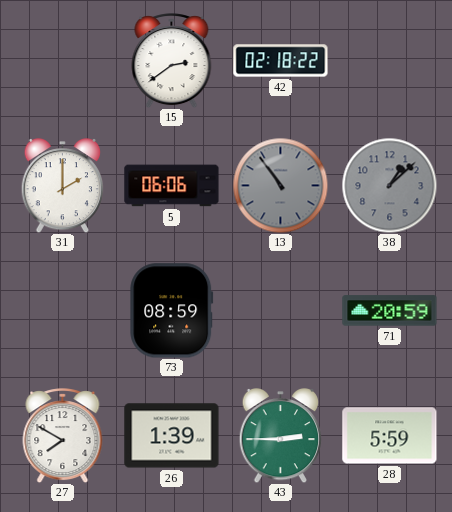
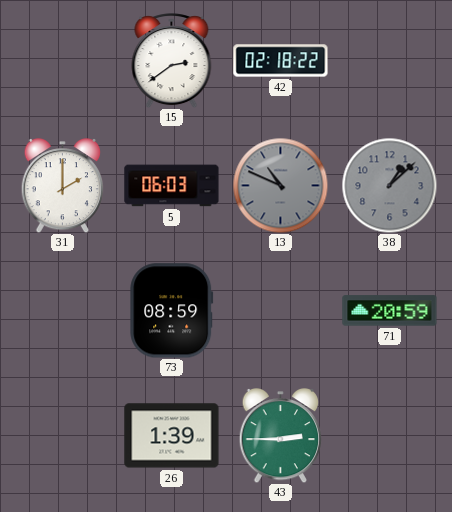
5: 06:06 -> 06:03 (172, 186)
13: 10:54 -> 10:49 (280, 185)
27: 7:50 -> none (63, 436)
28: 5:59 -> none (390, 436)
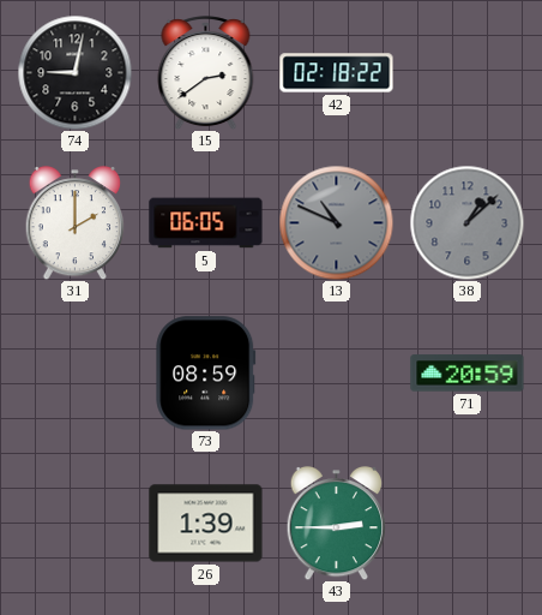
74: none -> 9:02 (74, 72)
5: 06:03 -> 06:05 (206, 223)
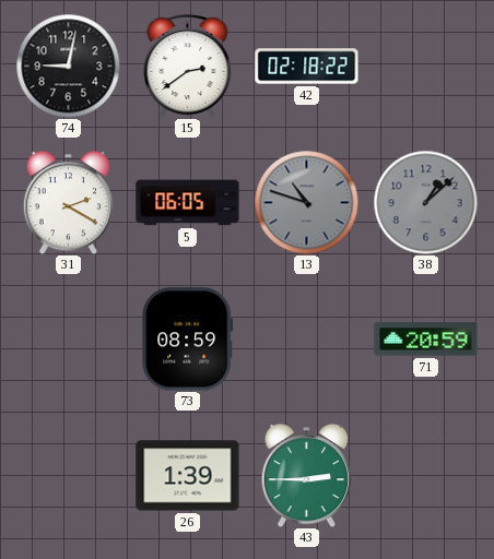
31: 2:00 -> 2:20 (69, 203)
13: 10:49 -> 10:48 (306, 202)
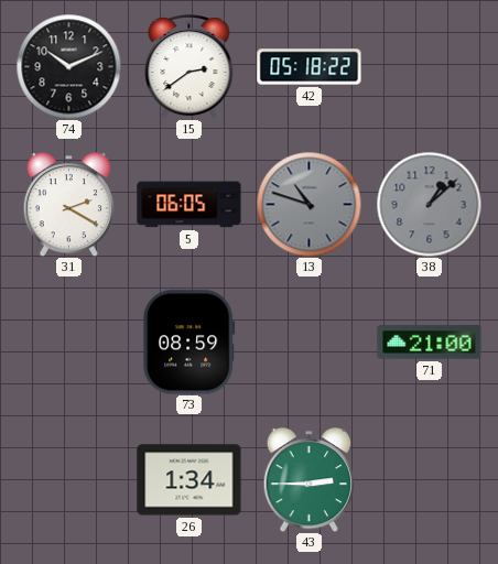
74: 9:02 -> 10:11 (68, 66)
42: 02:18 -> 05:18 (310, 67)
71: 20:59 -> 21:00 (430, 343)
26: 1:39 -> 1:34 (190, 480)
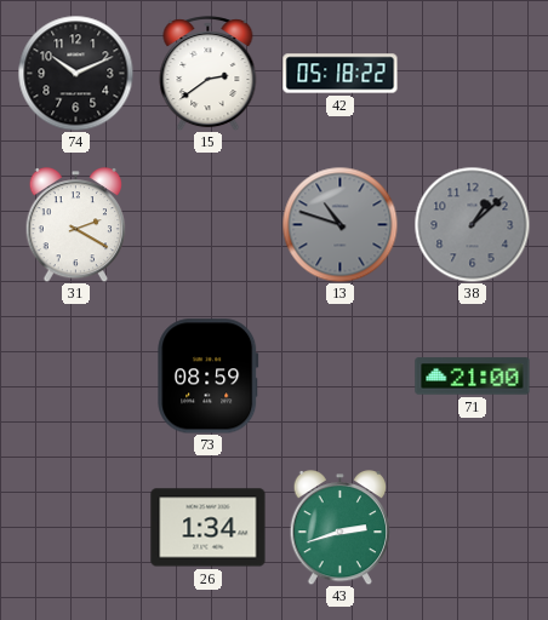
5: 06:05 -> none (190, 205)
43: 2:45 -> 2:42 (341, 528)
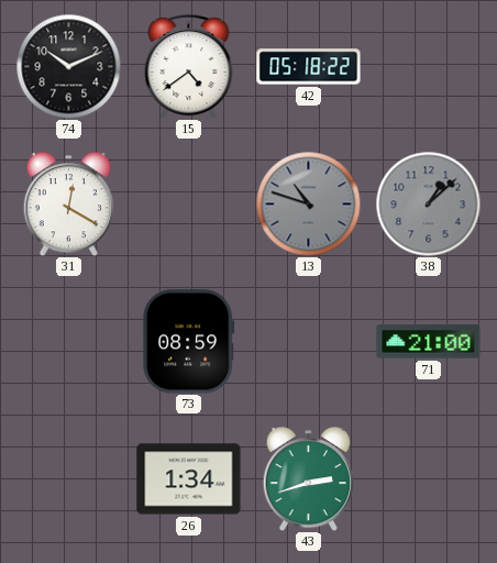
15: 2:39 -> 4:39 (189, 67)
31: 2:20 -> 12:20 (69, 205)
